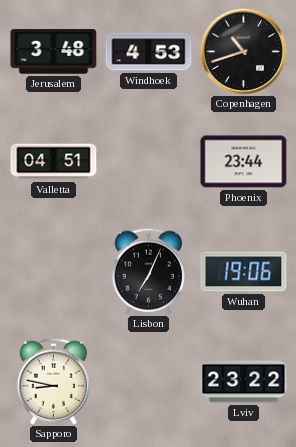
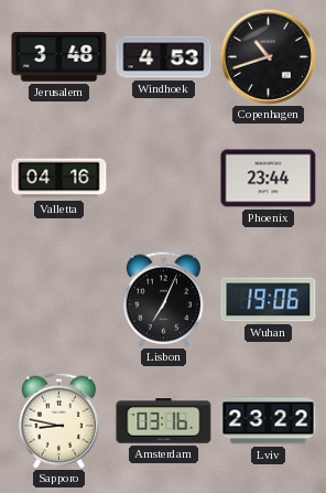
Valletta: 04:51 -> 04:16 (59, 179)
Amsterdam: none -> 03:16 (164, 421)
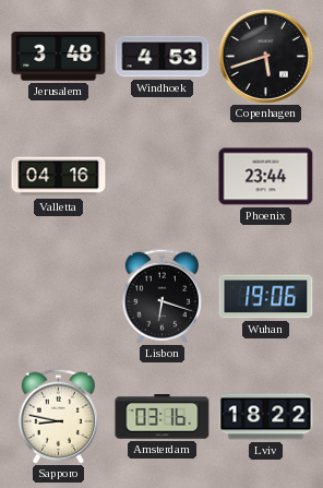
Copenhagen: 10:42 -> 5:42 (265, 56)
Lisbon: 7:04 -> 6:18 (161, 296)
Lviv: 23:22 -> 18:22 (266, 417)
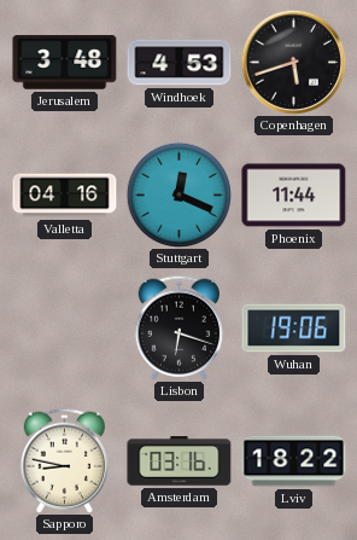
Stuttgart: none -> 12:19 (178, 194)
Phoenix: 23:44 -> 11:44 (294, 196)
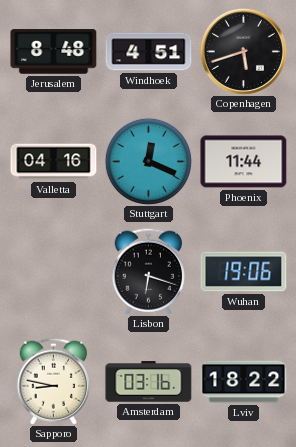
Jerusalem: 3:48 -> 8:48 (54, 52)
Windhoek: 4:53 -> 4:51 (149, 52)
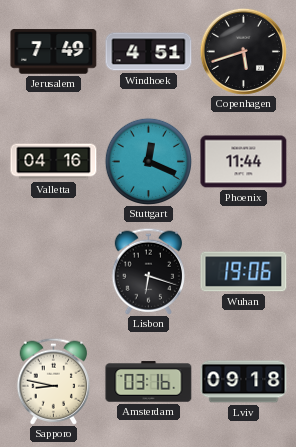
Jerusalem: 8:48 -> 7:49 (54, 52)
Lviv: 18:22 -> 09:18 (244, 382)
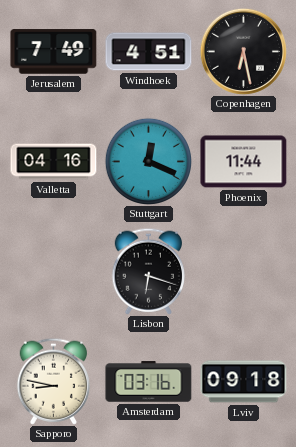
Copenhagen: 5:42 -> 6:28 (243, 51)
Wuhan: 19:06 -> none (244, 272)
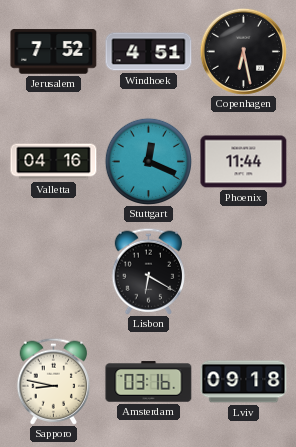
Jerusalem: 7:49 -> 7:52 (54, 52)
Lisbon: 6:18 -> 6:20 (148, 271)
